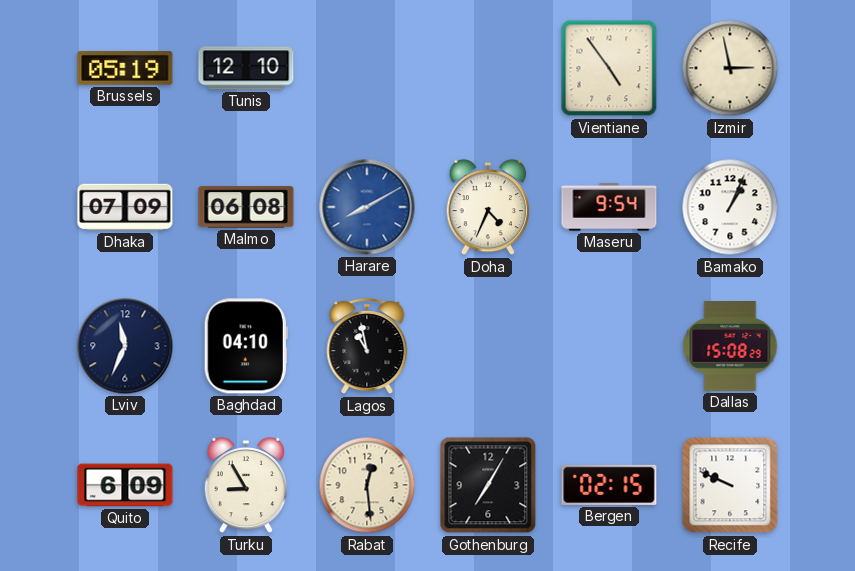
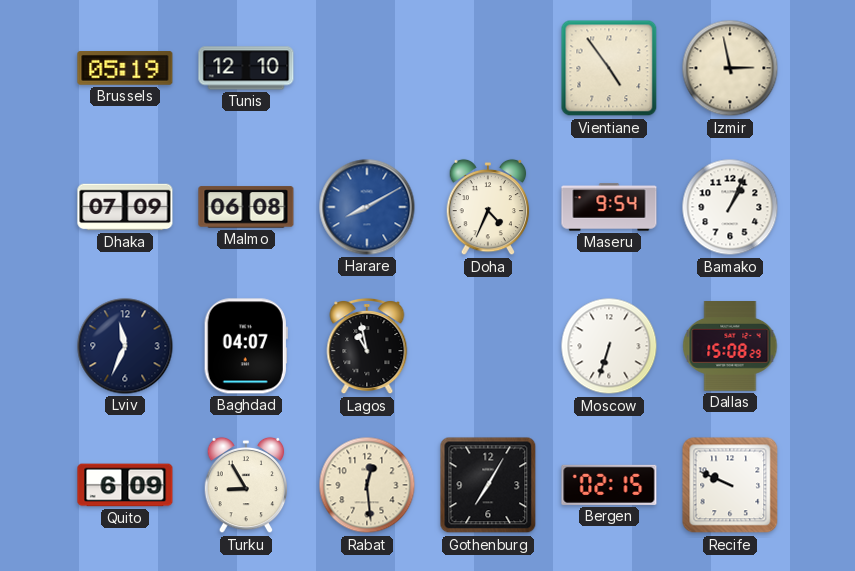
Baghdad: 04:10 -> 04:07 (246, 346)
Moscow: none -> 6:33 (609, 346)
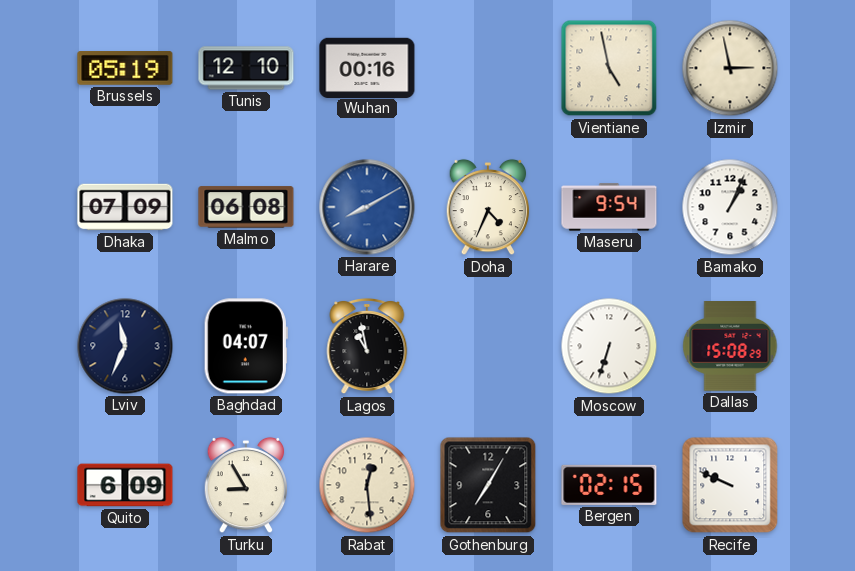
Wuhan: none -> 00:16 (367, 67)
Vientiane: 4:54 -> 4:58 (609, 68)
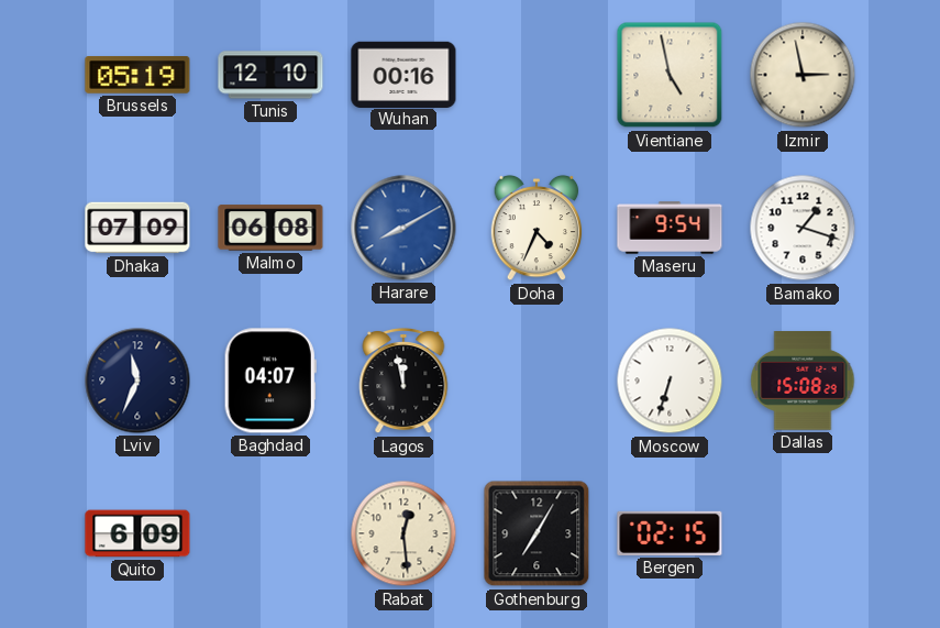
Bamako: 1:04 -> 1:18 (803, 228)
Lagos: 10:58 -> 11:58 (403, 381)
Turku: 8:55 -> none (246, 485)
Recife: 9:49 -> none (730, 485)
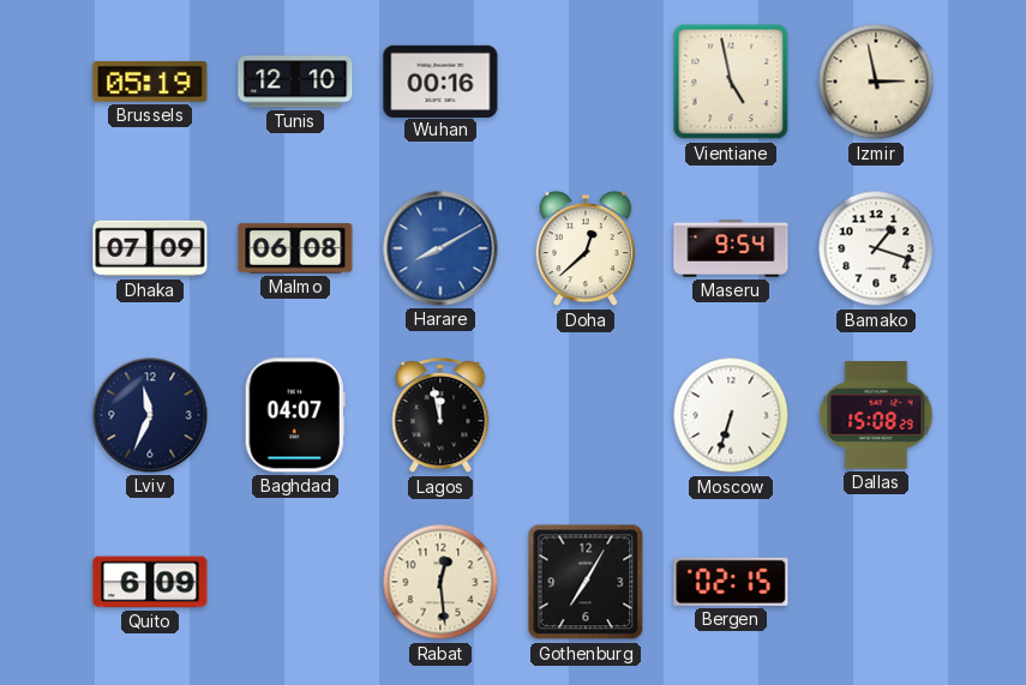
Doha: 4:34 -> 12:38 (586, 248)
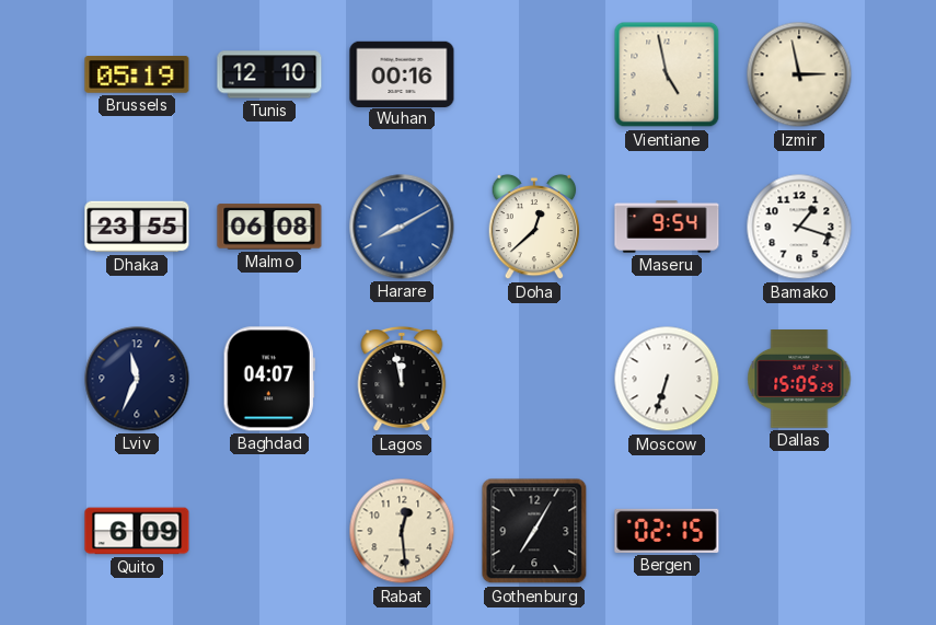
Dhaka: 07:09 -> 23:55 (137, 227)
Dallas: 15:08 -> 15:05 (799, 380)
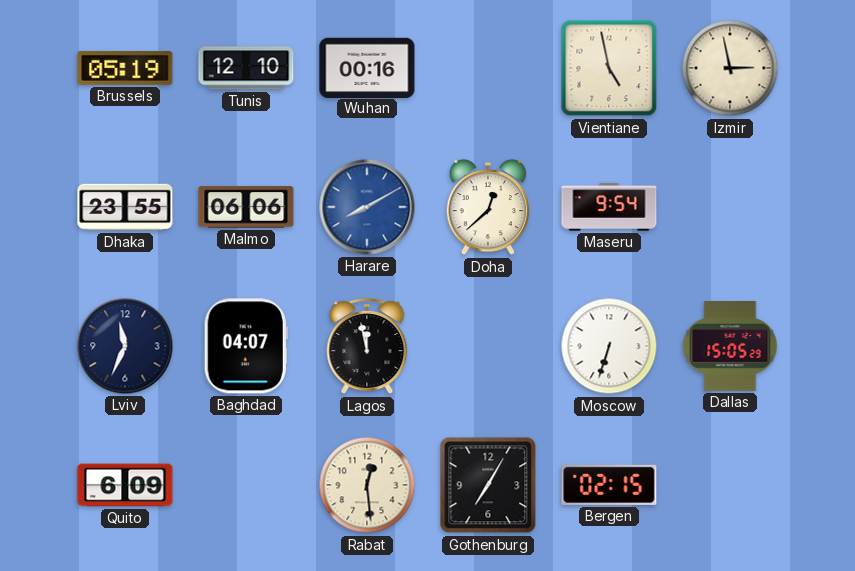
Malmo: 06:08 -> 06:06 (246, 207)
Bamako: 1:18 -> none (799, 227)
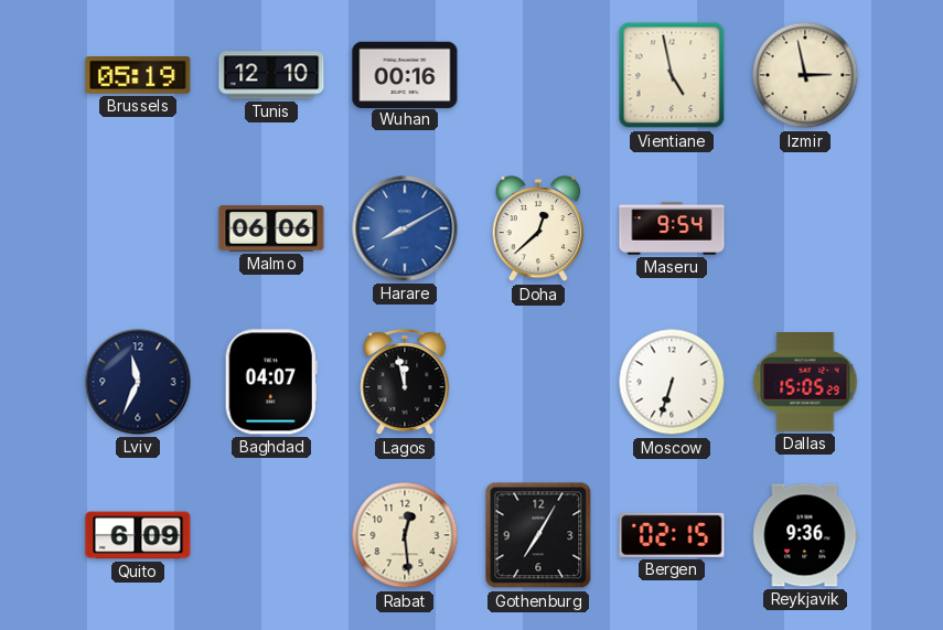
Dhaka: 23:55 -> none (125, 207)
Reykjavik: none -> 9:36 (805, 535)
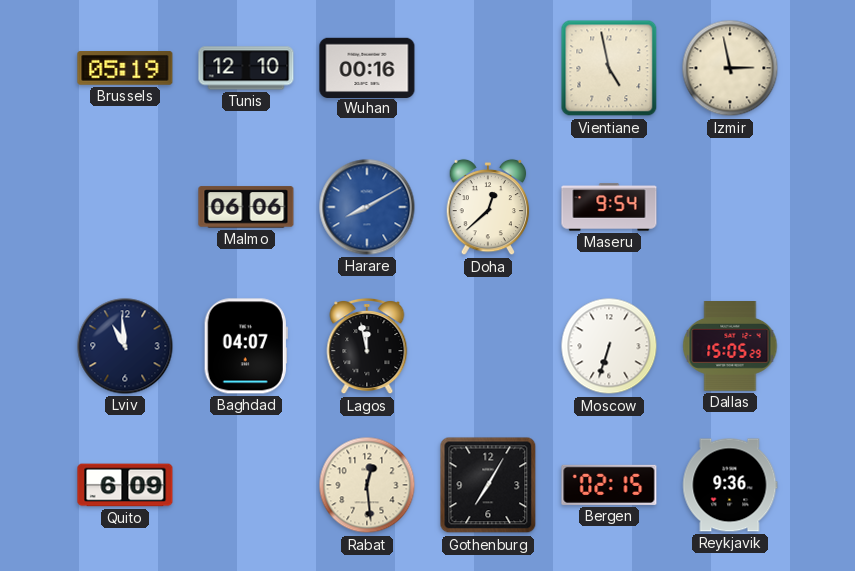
Lviv: 11:34 -> 10:59 (125, 346)
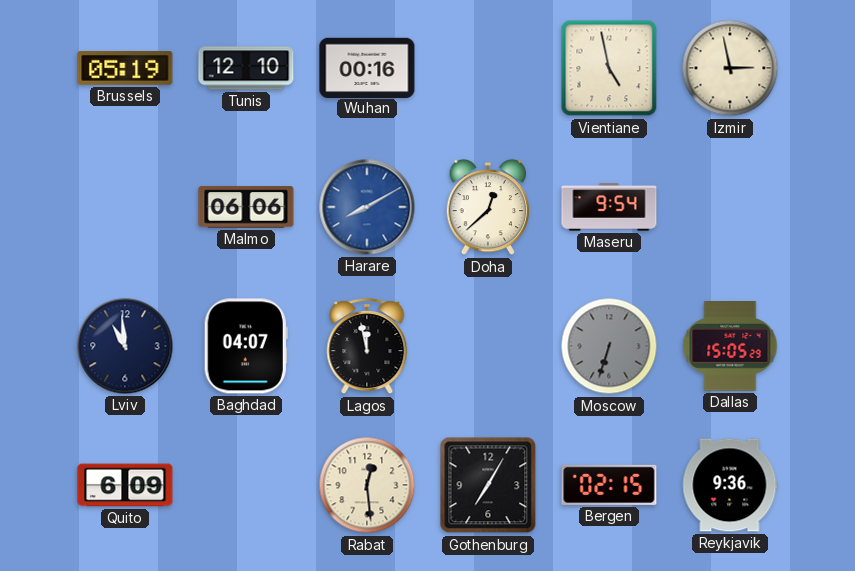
Moscow dial: white -> grey (609, 346)
